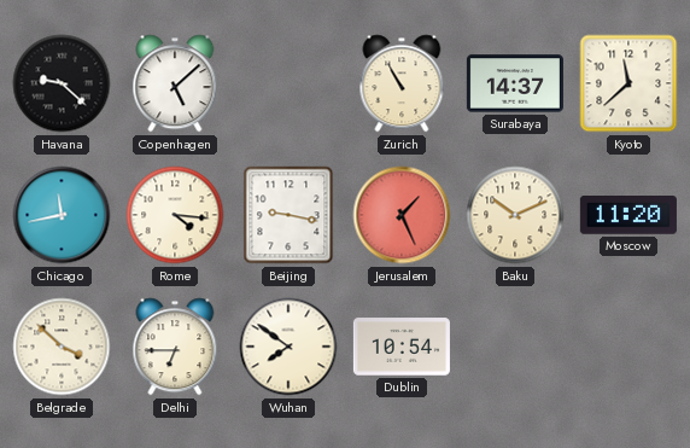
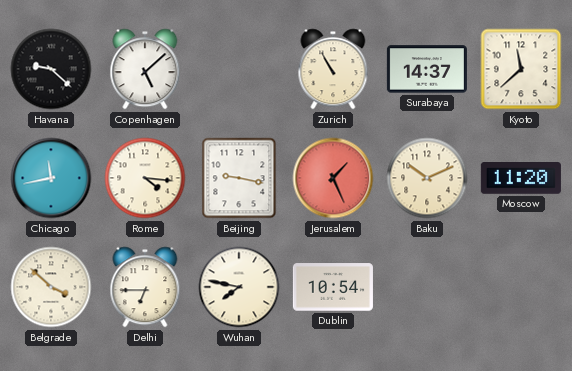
Wuhan: 7:51 -> 7:47 (239, 287)
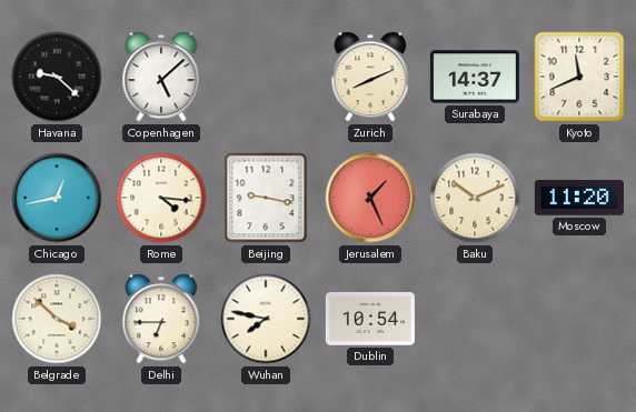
Zurich: 10:55 -> 8:11 (370, 77)
Kyoto: 11:38 -> 11:41 (579, 77)
Chicago: 11:43 -> 12:43 (57, 198)
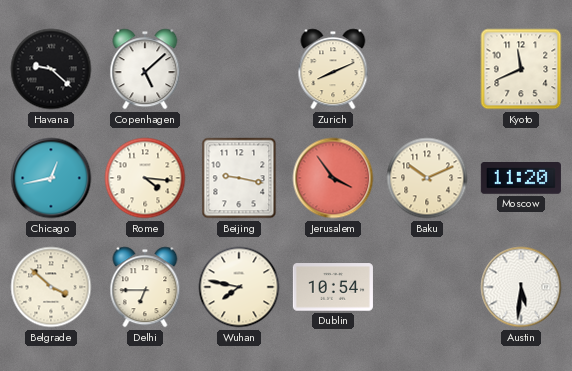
Surabaya: 14:37 -> none (475, 77)
Jerusalem: 1:26 -> 3:54 (333, 178)
Austin: none -> 5:31 (521, 287)
